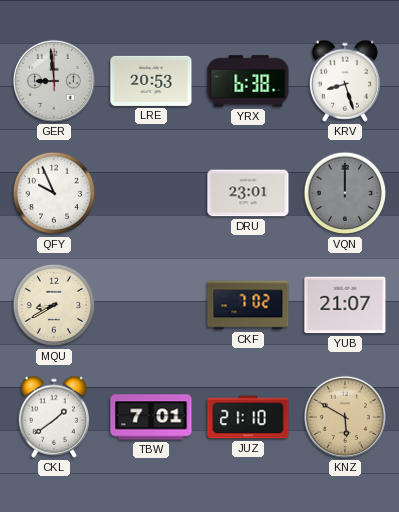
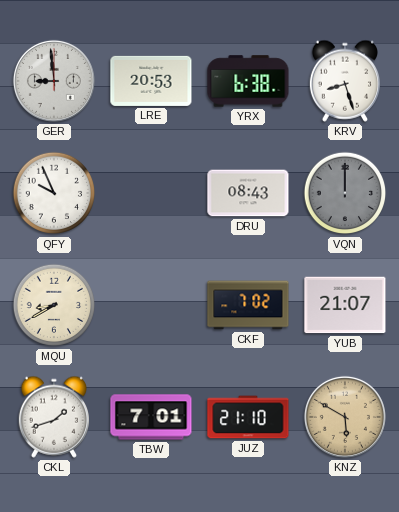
DRU: 23:01 -> 08:43 (248, 193)
CKL: 1:39 -> 1:42 (53, 417)
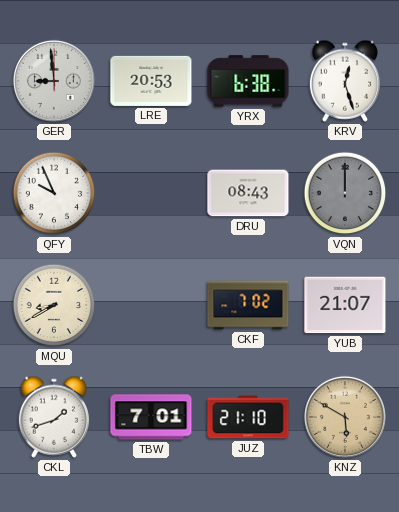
KRV: 8:27 -> 12:27 (344, 81)
